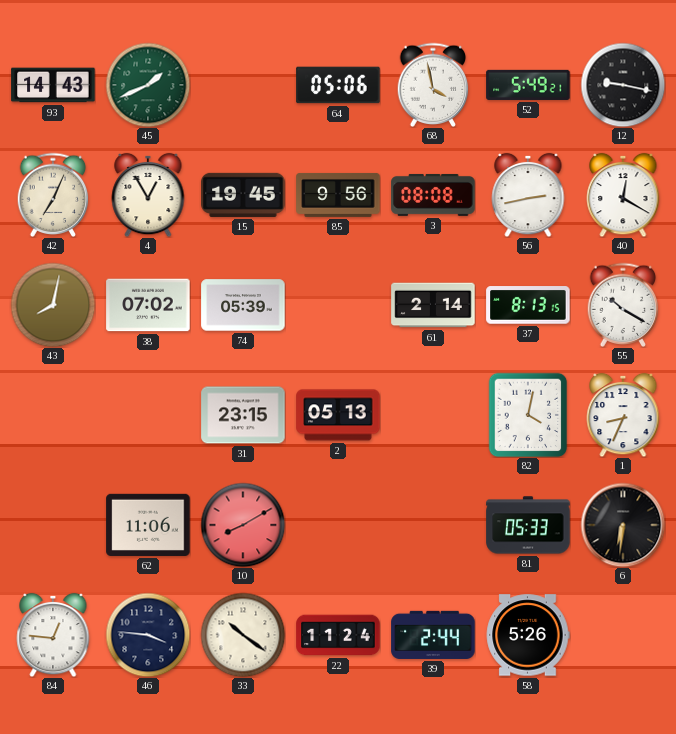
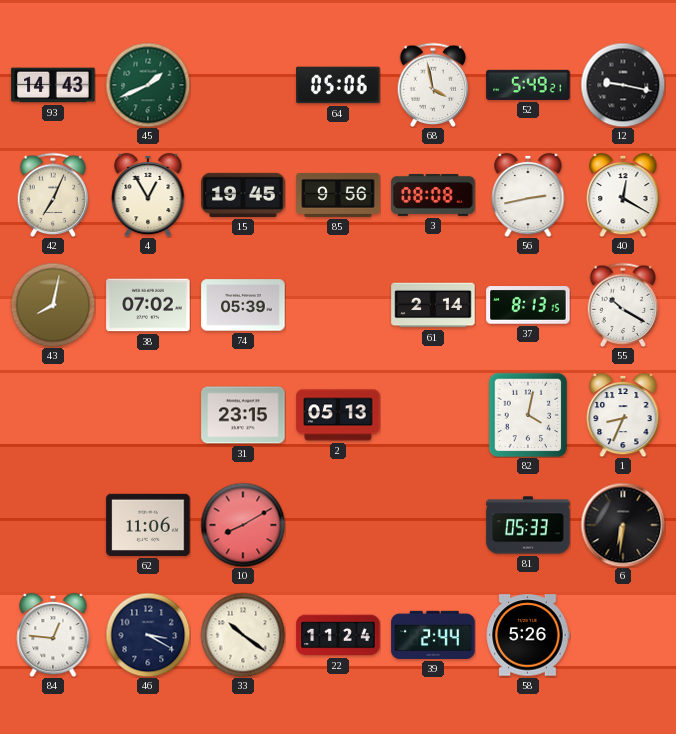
46: 3:46 -> 3:20 (148, 635)
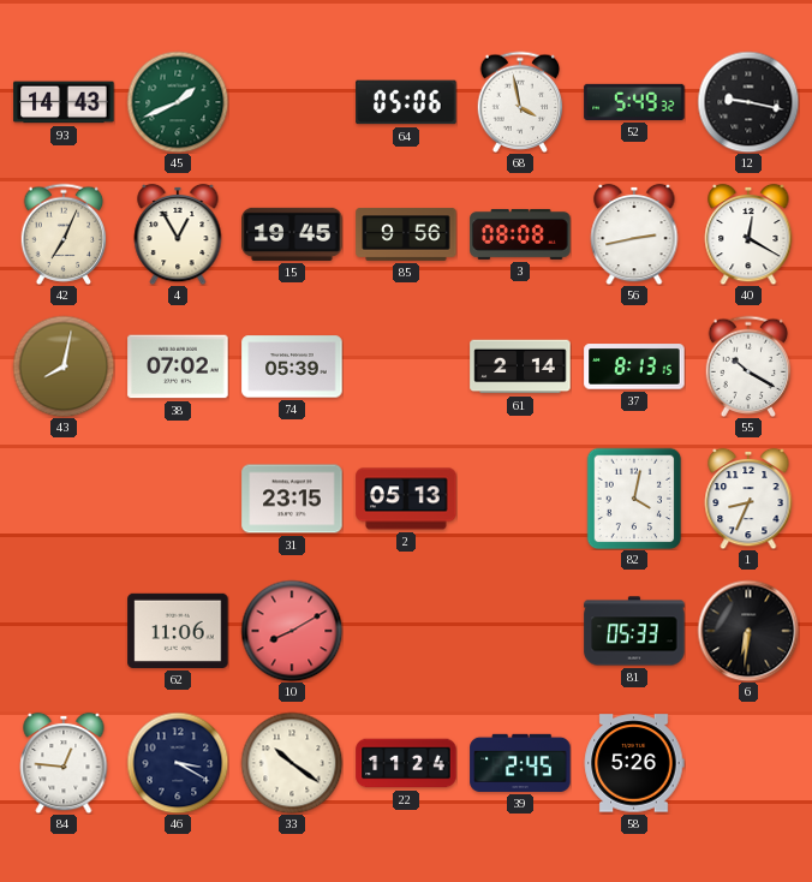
52: 5:49:21 -> 5:49:32 (634, 102)
39: 2:44 -> 2:45 (520, 763)
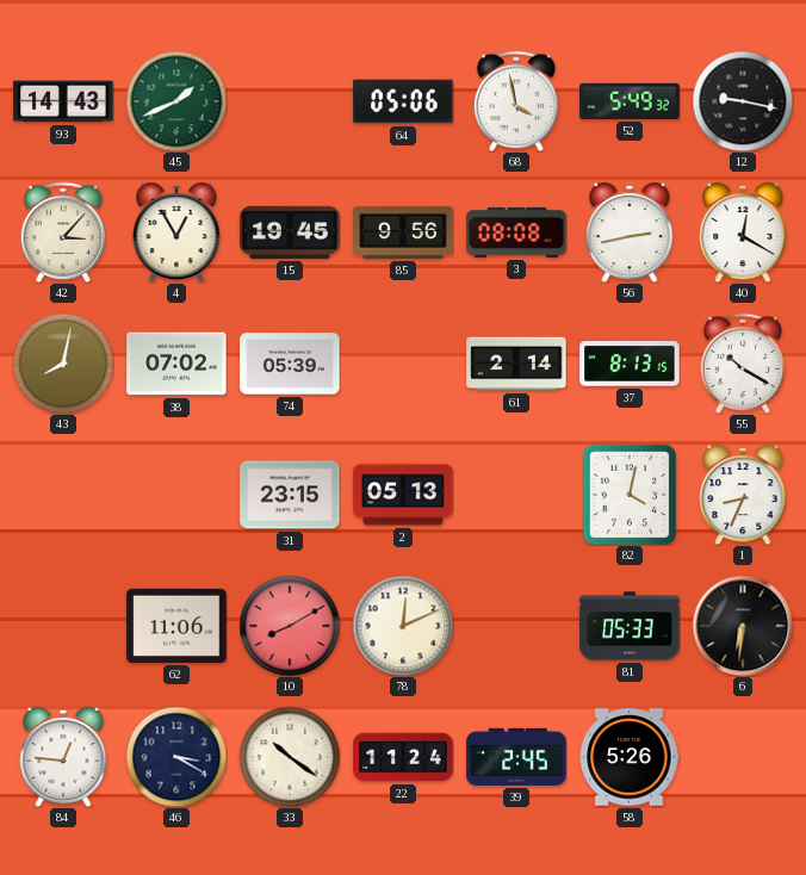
42: 7:04 -> 3:07 (63, 232)
78: none -> 12:11 (403, 626)
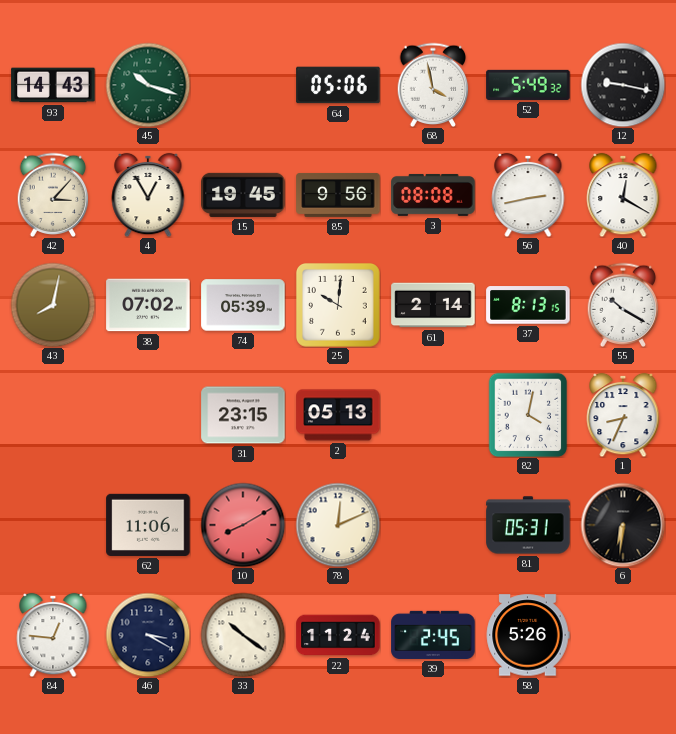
45: 1:41 -> 10:18 (148, 85)
25: none -> 10:01 (339, 306)
81: 05:33 -> 05:31 (528, 525)
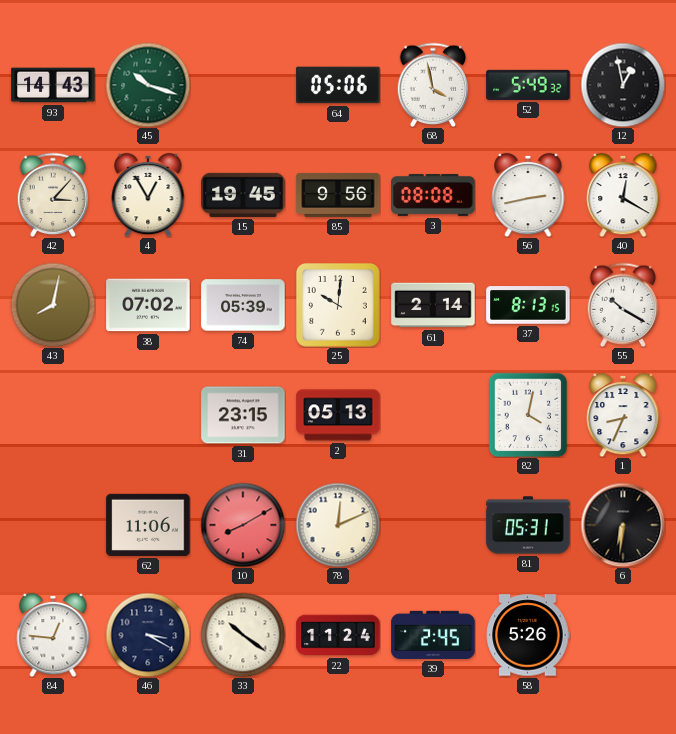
12: 9:17 -> 12:58 (623, 85)
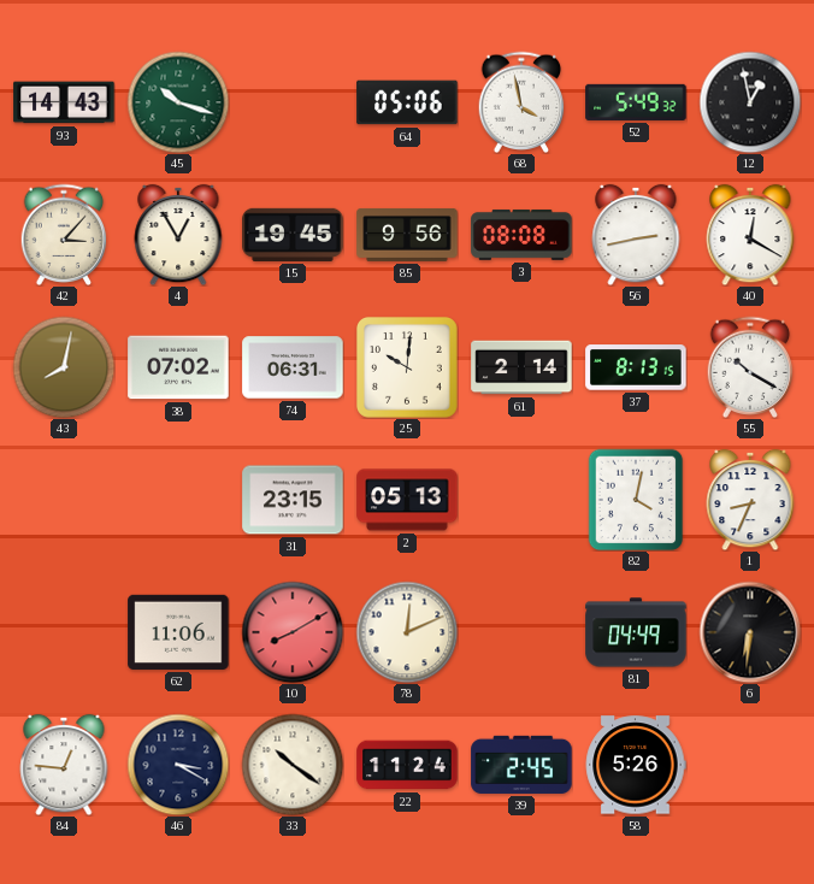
74: 05:39 -> 06:31 (293, 367)
81: 05:31 -> 04:49 (636, 632)
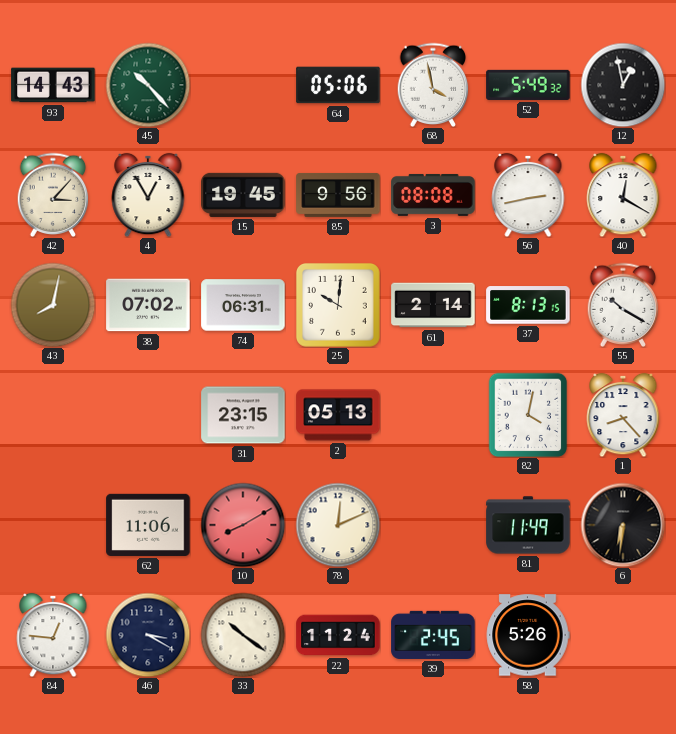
45: 10:18 -> 10:23 (148, 85)
1: 8:34 -> 8:23 (623, 415)
81: 04:49 -> 11:49 (528, 525)
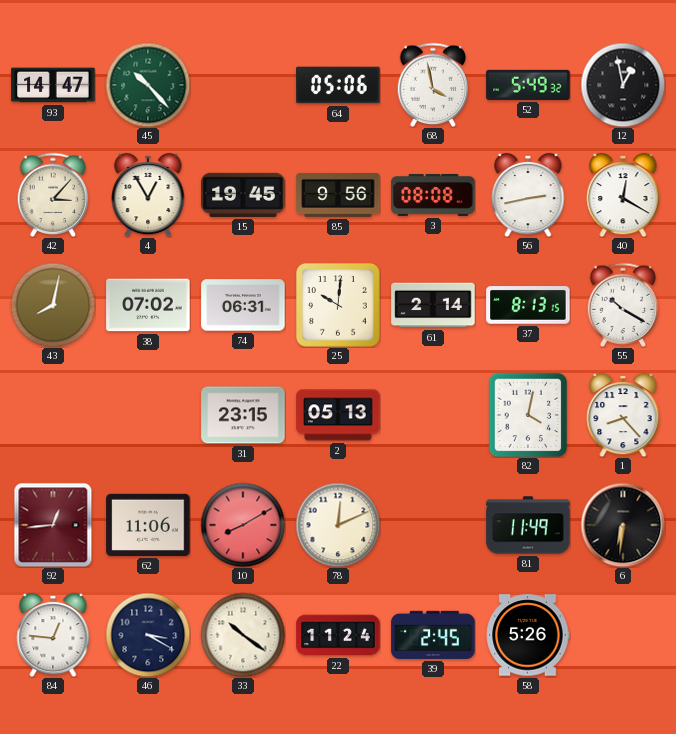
93: 14:43 -> 14:47 (53, 85)
92: none -> 12:44 (53, 525)
